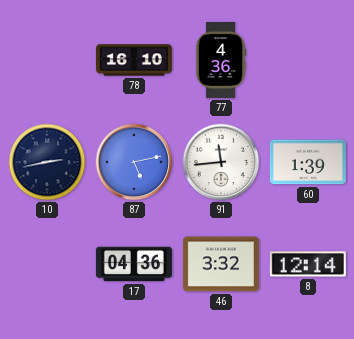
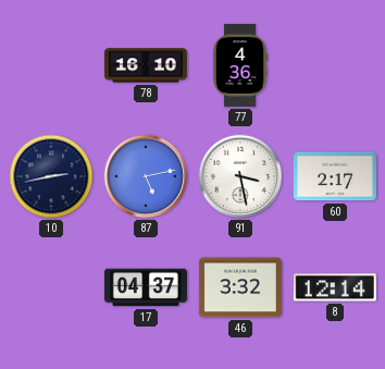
91: 11:44 -> 3:28 (240, 176)
60: 1:39 -> 2:17 (335, 176)
17: 04:36 -> 04:37 (146, 287)
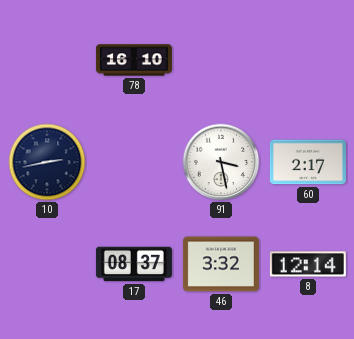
77: 4:36 -> none (240, 65)
87: 5:13 -> none (146, 176)
17: 04:37 -> 08:37 (134, 264)
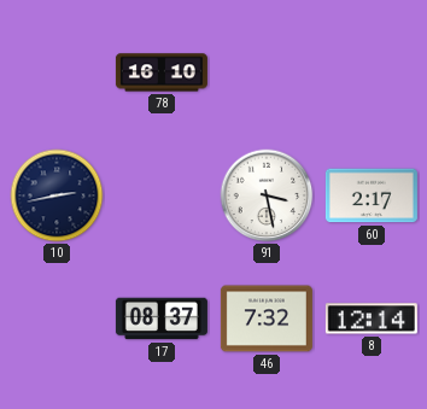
46: 3:32 -> 7:32 (267, 319)
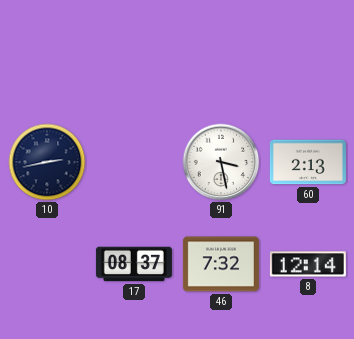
78: 16:10 -> none (162, 72)
60: 2:17 -> 2:13 (308, 162)
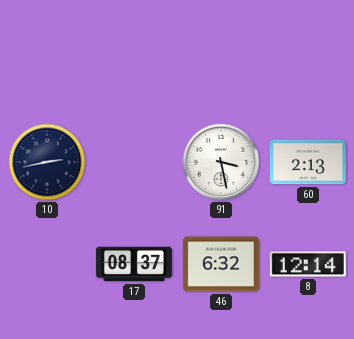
46: 7:32 -> 6:32 (221, 264)
